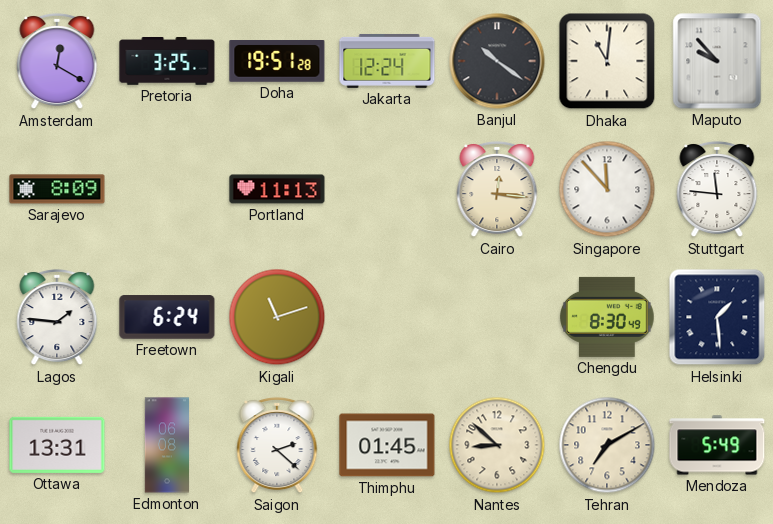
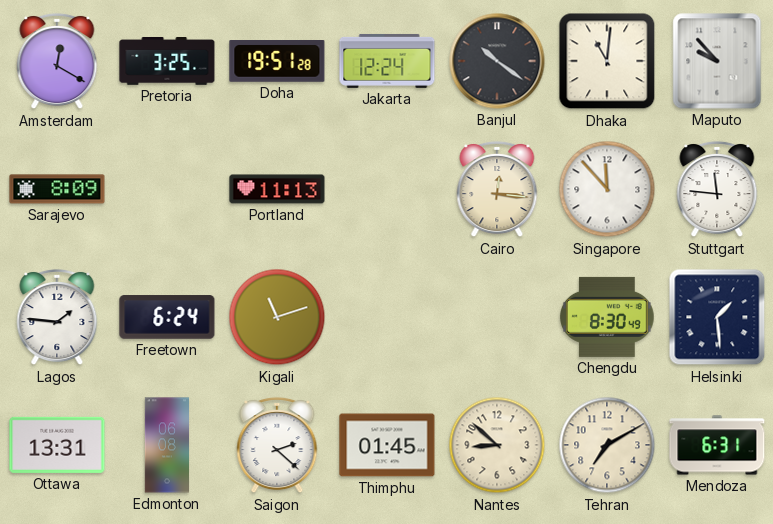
Mendoza: 5:49 -> 6:31 (717, 445)
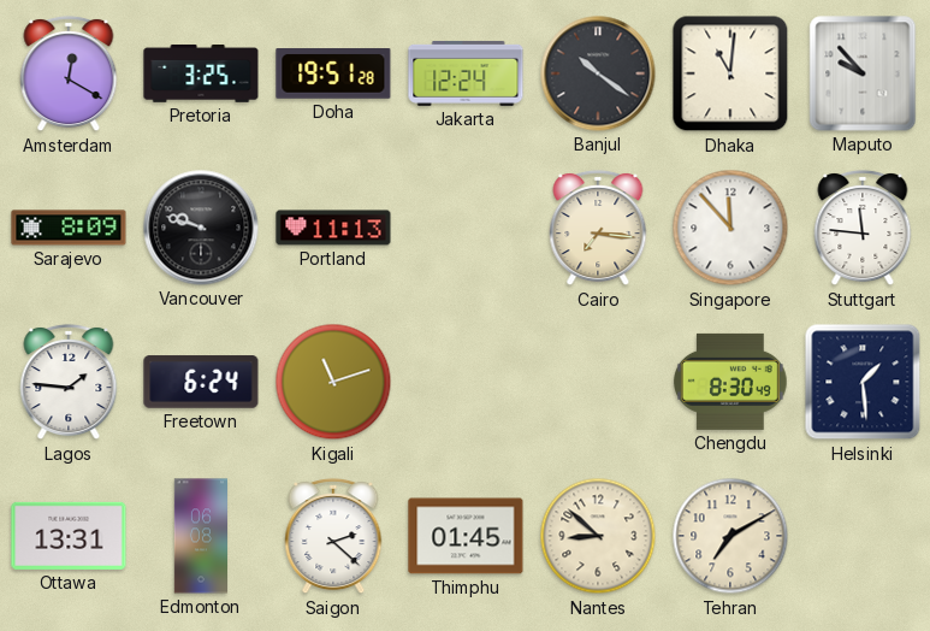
Vancouver: none -> 9:48 (201, 228)
Cairo: 12:16 -> 7:16 (598, 228)
Mendoza: 6:31 -> none (717, 445)
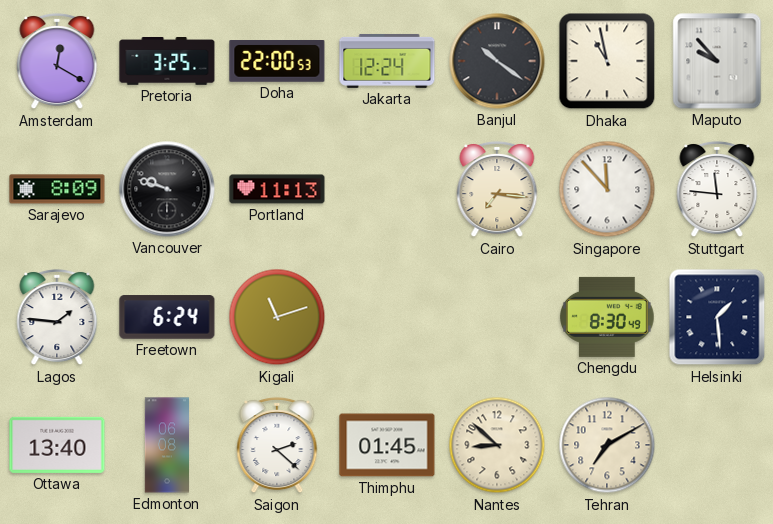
Doha: 19:51 -> 22:00 (277, 62)
Dhaka: 11:01 -> 10:58 (607, 61)
Ottawa: 13:31 -> 13:40 (57, 445)
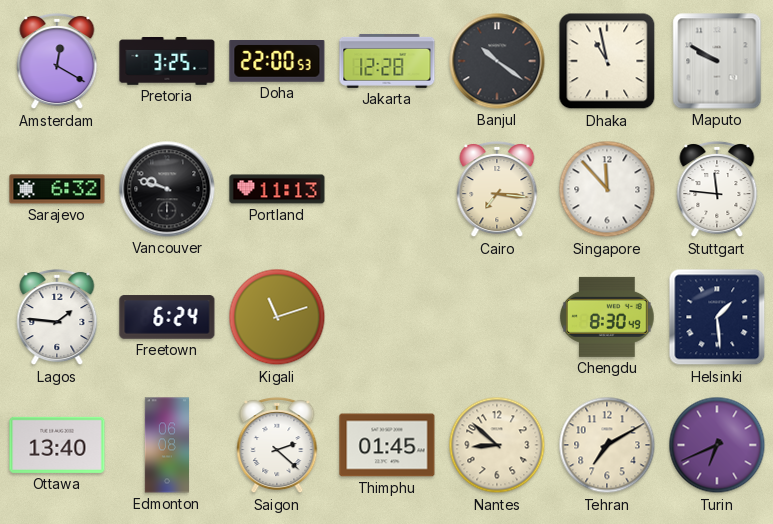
Jakarta: 12:24 -> 12:28 (387, 61)
Maputo: 9:53 -> 9:50 (717, 61)
Sarajevo: 8:09 -> 6:32 (57, 189)
Turin: none -> 6:41 (717, 445)
